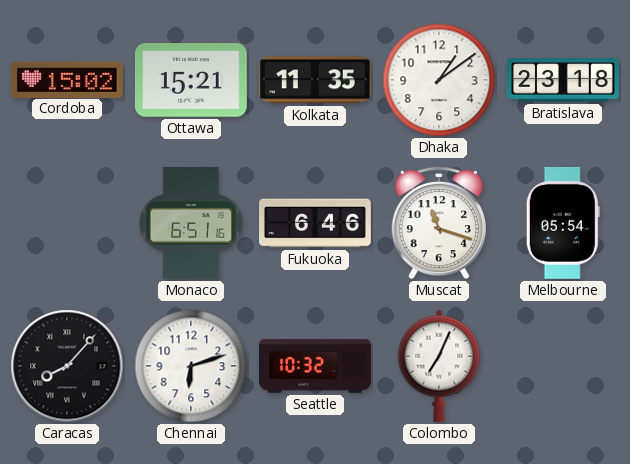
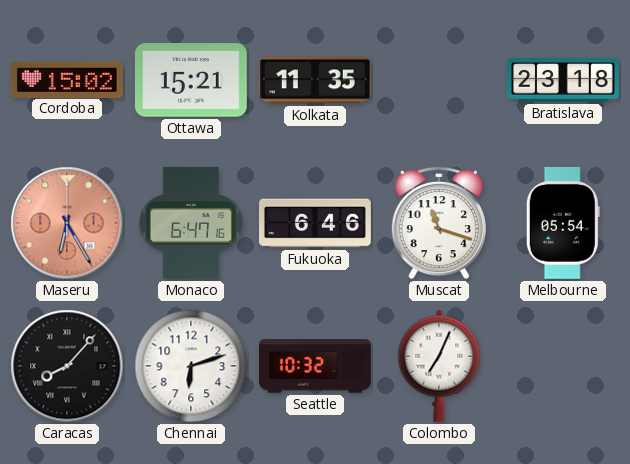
Dhaka: 1:09 -> none (439, 80)
Maseru: none -> 6:25 (67, 223)
Monaco: 6:51 -> 6:47 (191, 224)
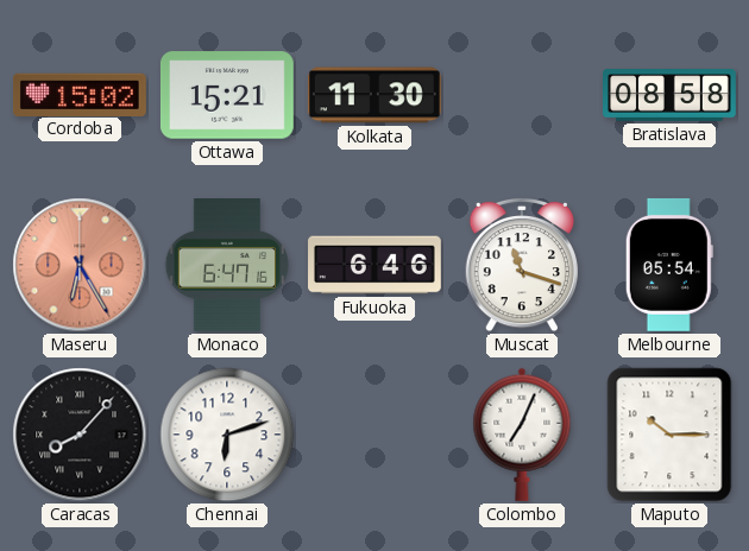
Kolkata: 11:35 -> 11:30 (374, 95)
Bratislava: 23:18 -> 08:58 (671, 95)
Seattle: 10:32 -> none (316, 366)
Maputo: none -> 10:15 (669, 435)
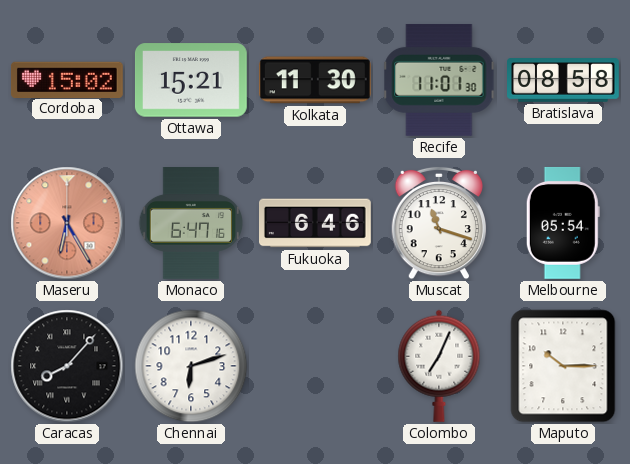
Recife: none -> 11:01 (439, 80)
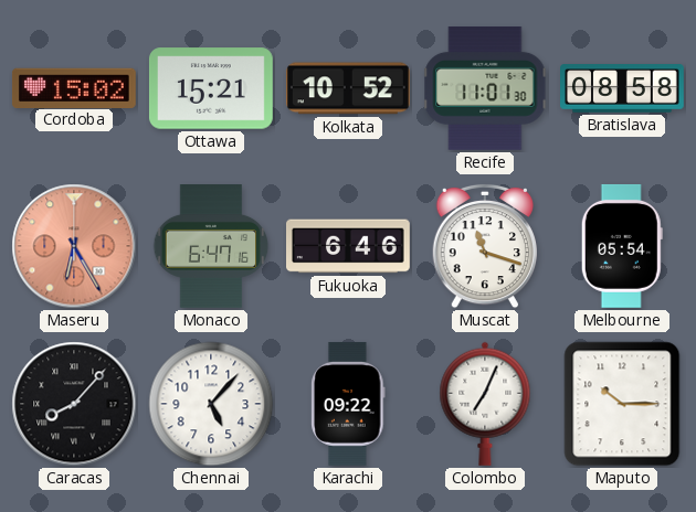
Kolkata: 11:30 -> 10:52 (348, 88)
Chennai: 6:12 -> 5:07 (211, 404)
Karachi: none -> 09:22 (348, 404)
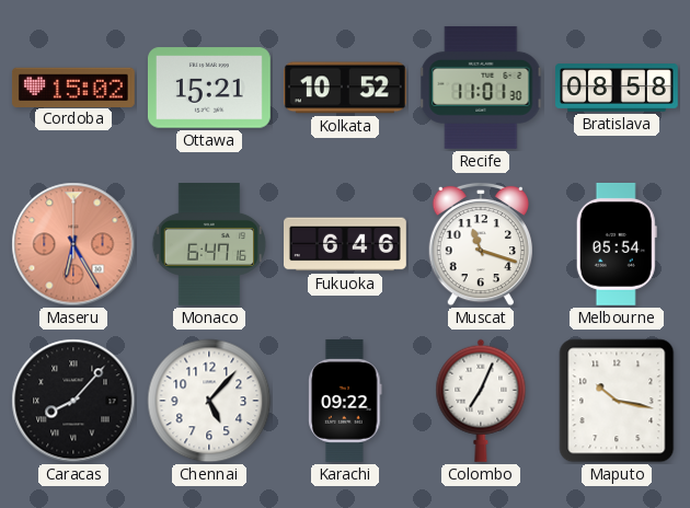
Maputo: 10:15 -> 10:17 (617, 401)
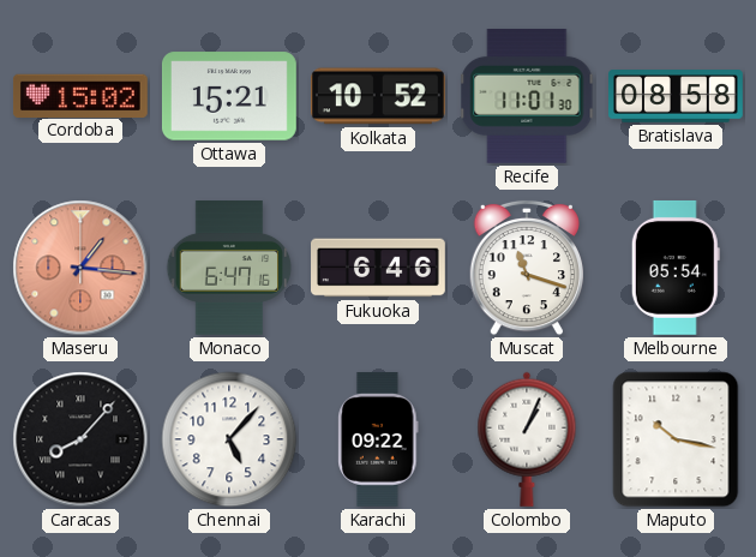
Maseru: 6:25 -> 1:16 (80, 268)
Colombo: 7:04 -> 1:04 (527, 439)
